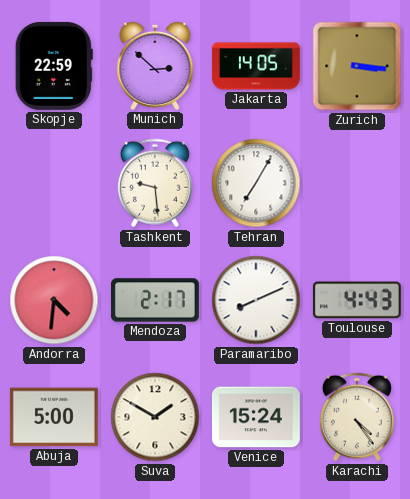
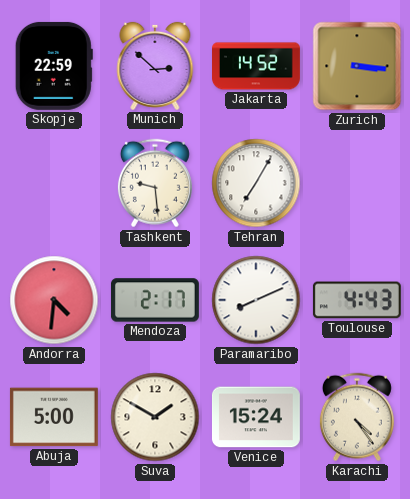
Jakarta: 14:05 -> 14:52 (257, 66)
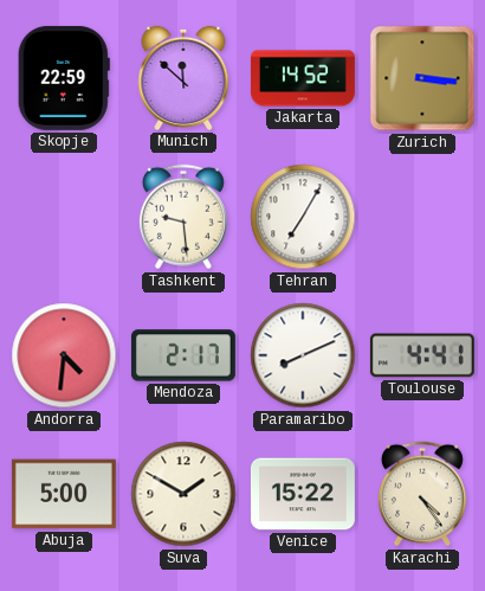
Munich: 2:52 -> 11:52 (183, 78)
Toulouse: 4:43 -> 4:41 (422, 355)
Venice: 15:24 -> 15:22 (303, 494)
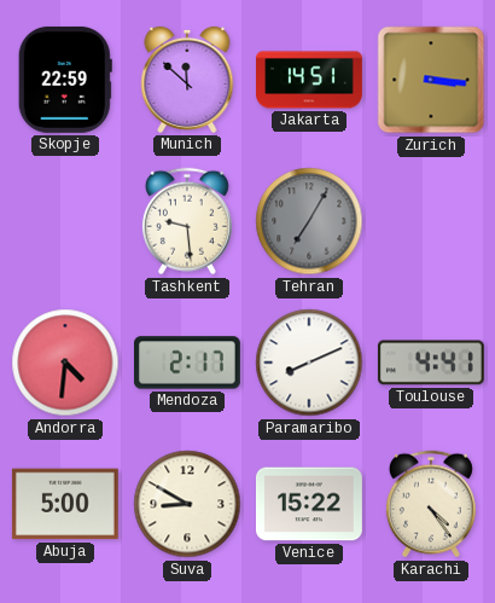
Jakarta: 14:52 -> 14:51 (310, 80)
Tehran dial: white -> grey (309, 221)
Suva: 1:50 -> 8:50 (187, 504)
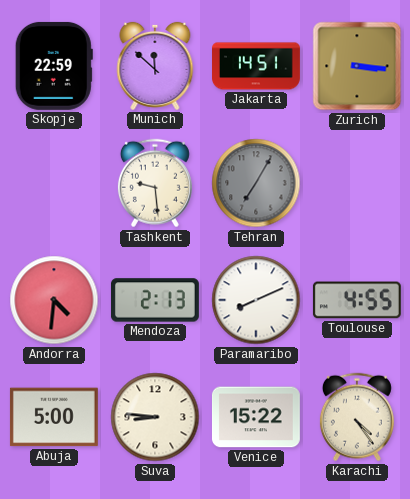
Mendoza: 2:17 -> 2:13 (155, 300)
Toulouse: 4:41 -> 4:55 (357, 300)
Suva: 8:50 -> 8:46 (155, 417)
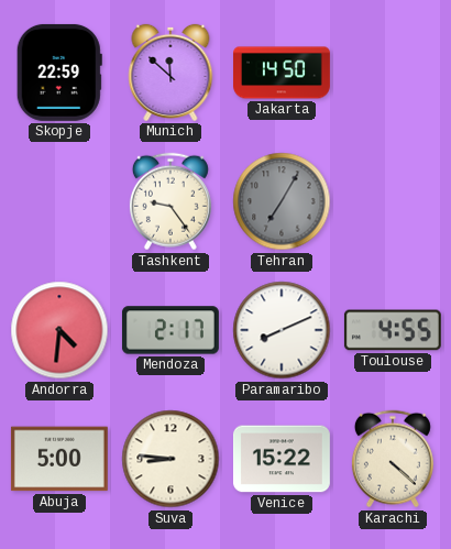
Jakarta: 14:51 -> 14:50 (283, 73)
Zurich: 3:16 -> none (357, 66)
Tashkent: 9:29 -> 9:24 (170, 201)
Mendoza: 2:13 -> 2:17 (170, 330)
Karachi: 4:24 -> 4:22 (393, 459)
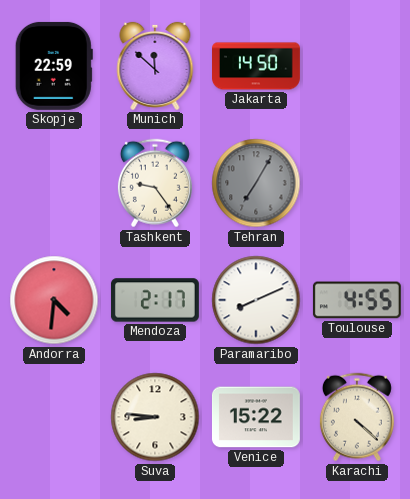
Abuja: 5:00 -> none (59, 459)
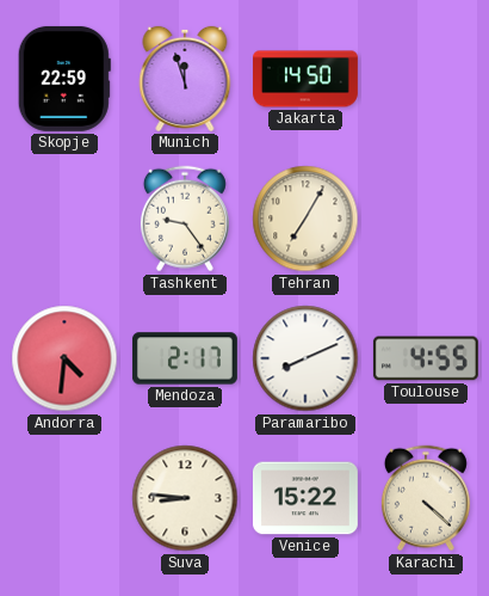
Munich: 11:52 -> 11:57 (185, 79)
Tehran dial: grey -> cream (305, 219)
